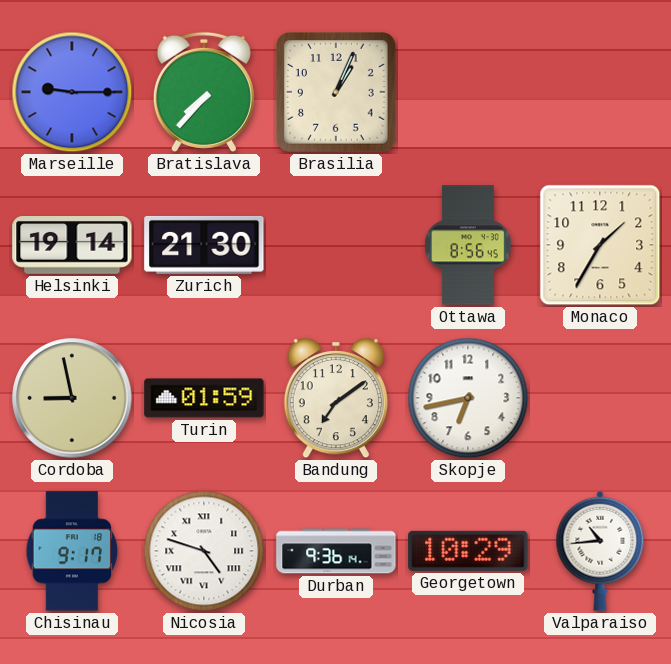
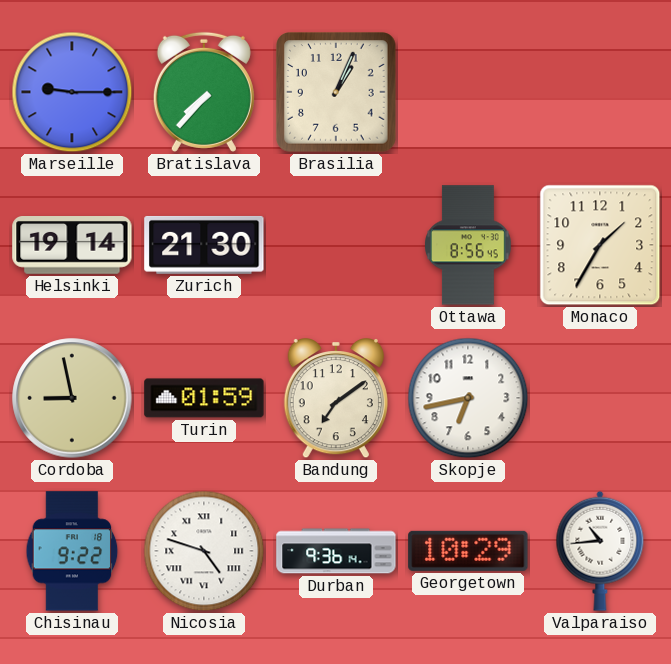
Chisinau: 9:17 -> 9:22 (72, 551)
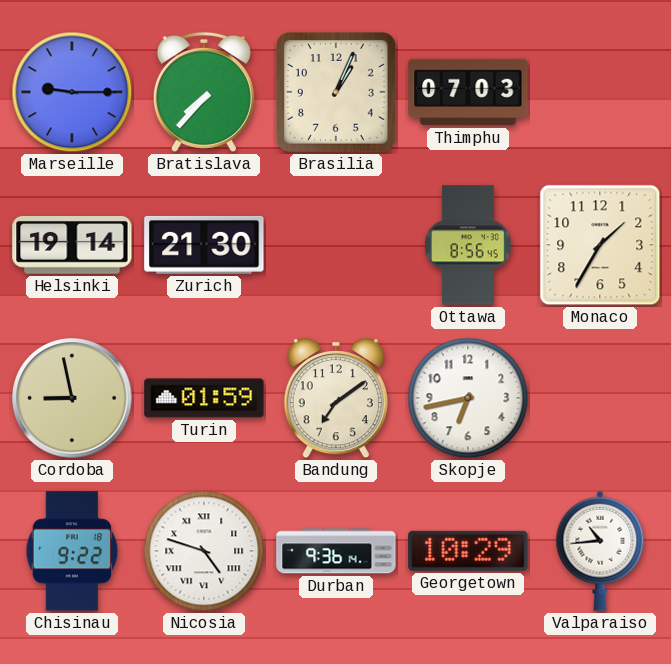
Thimphu: none -> 07:03 (468, 92)
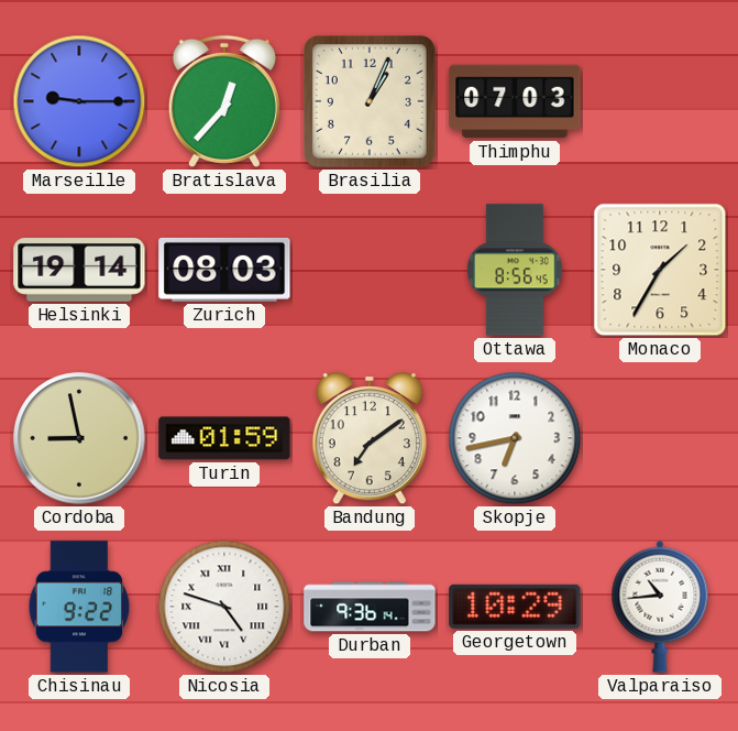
Bratislava: 7:37 -> 12:37 (224, 101)
Zurich: 21:30 -> 08:03 (224, 270)
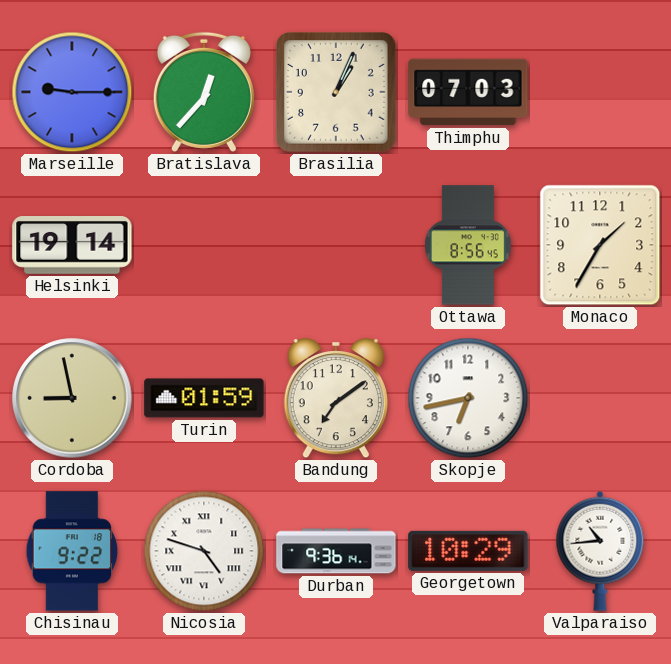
Zurich: 08:03 -> none (224, 270)
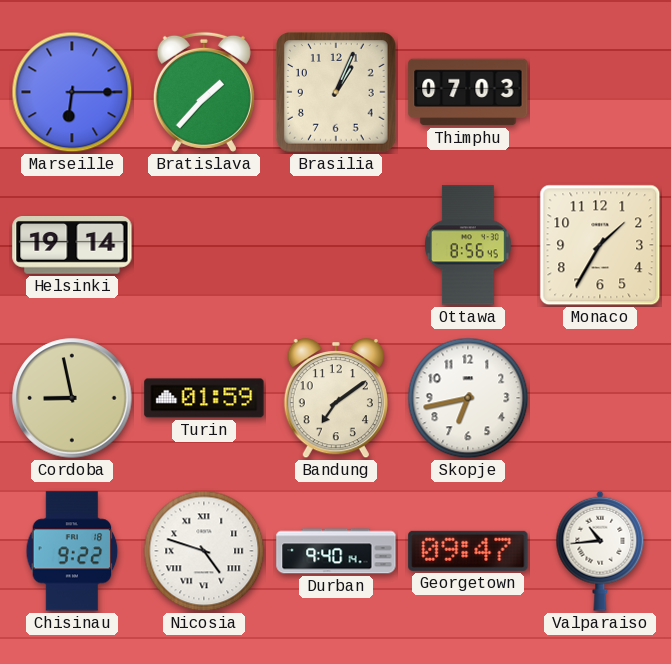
Marseille: 9:15 -> 6:15 (72, 92)
Bratislava: 12:37 -> 1:37 (204, 92)
Durban: 9:36 -> 9:40 (336, 551)
Georgetown: 10:29 -> 09:47 (468, 551)
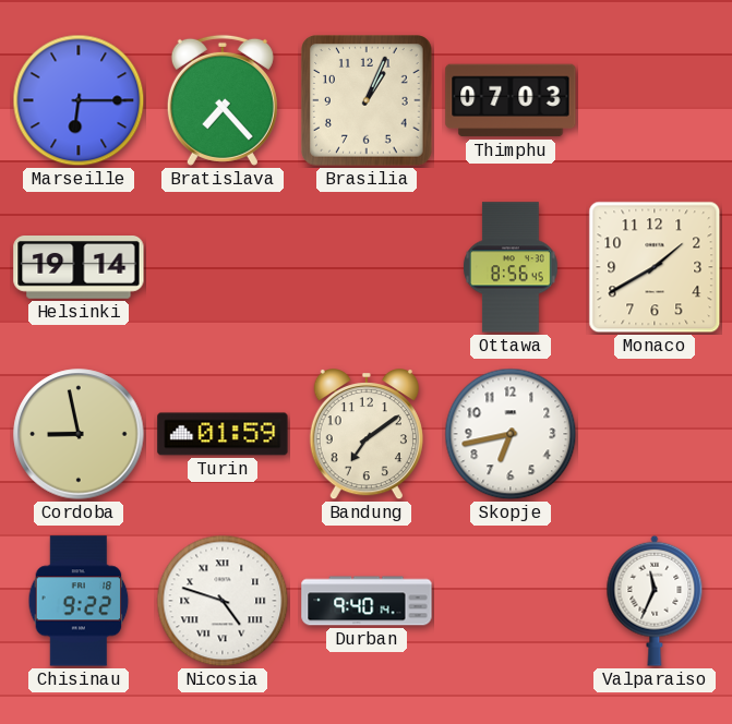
Bratislava: 1:37 -> 7:23 (223, 100)
Monaco: 1:35 -> 1:40 (655, 267)
Georgetown: 09:47 -> none (468, 551)
Valparaiso: 10:44 -> 11:34 (655, 601)
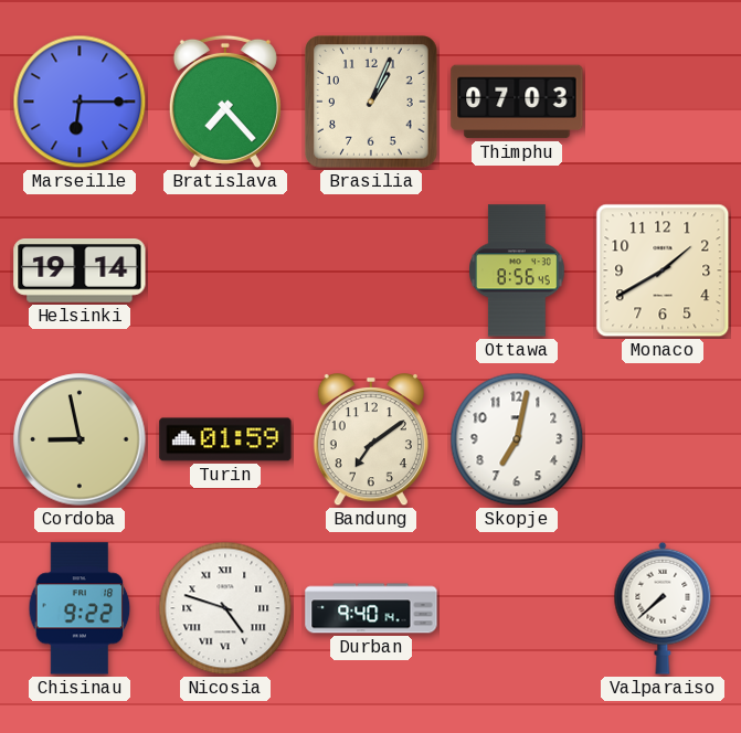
Skopje: 6:43 -> 7:02 (517, 439)
Valparaiso: 11:34 -> 7:38 (663, 608)
